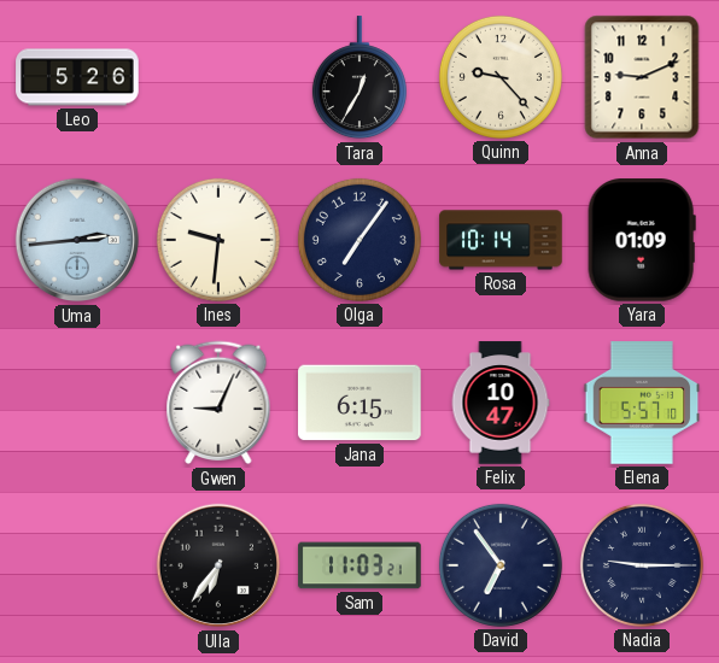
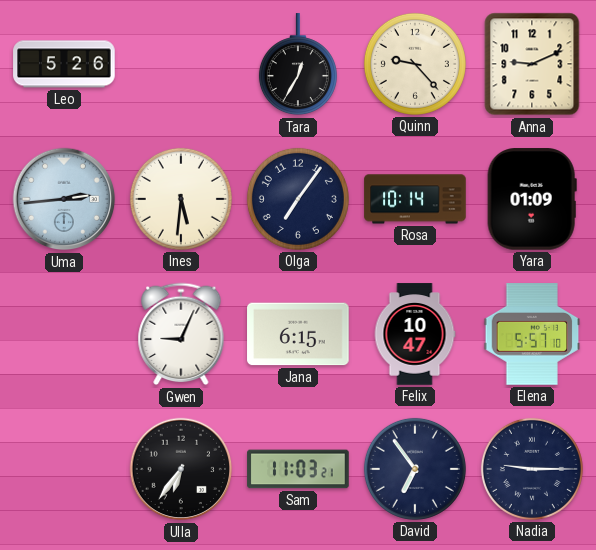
Ines: 9:31 -> 5:31 (181, 199)
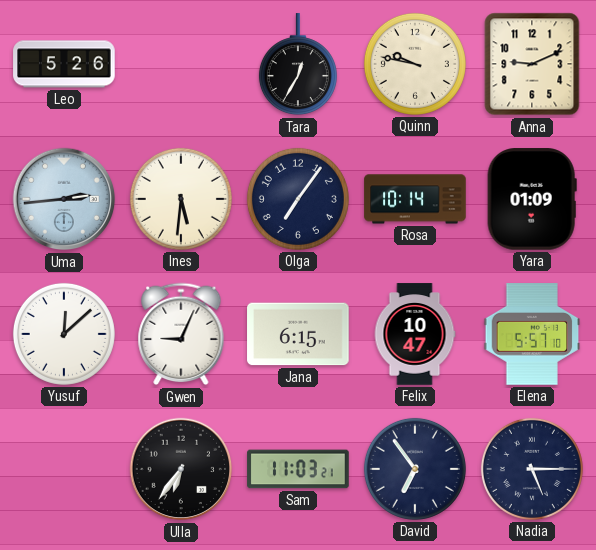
Quinn: 9:23 -> 9:47 (415, 64)
Yusuf: none -> 12:08 (64, 334)
Nadia: 9:15 -> 5:15 (532, 469)
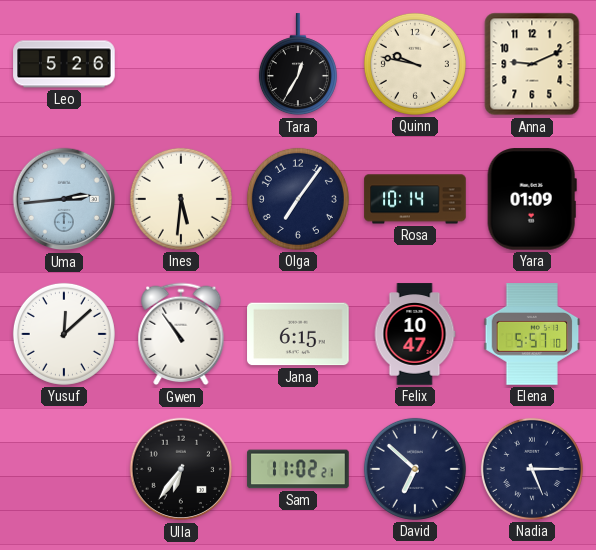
Gwen: 9:04 -> 10:54 (181, 334)
Sam: 11:03 -> 11:02 (298, 469)
David: 6:54 -> 6:52 (415, 469)
